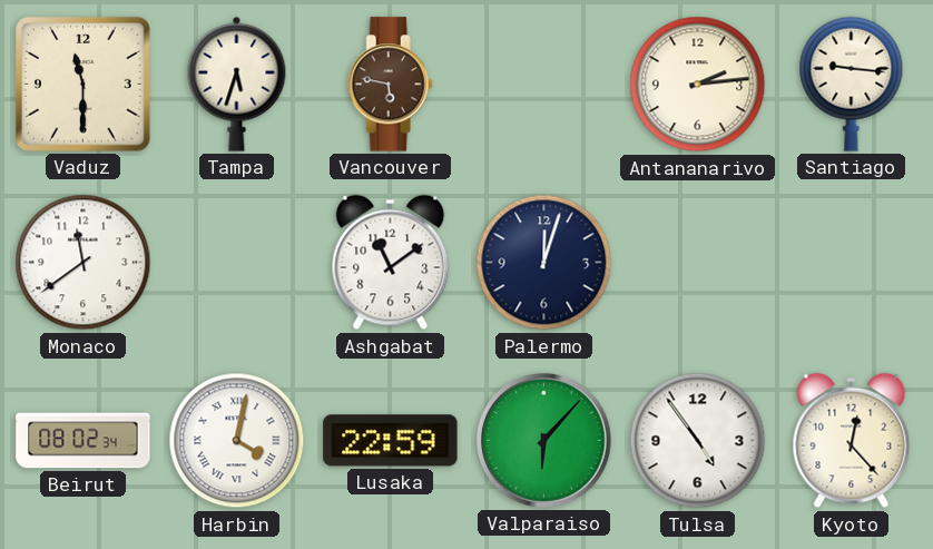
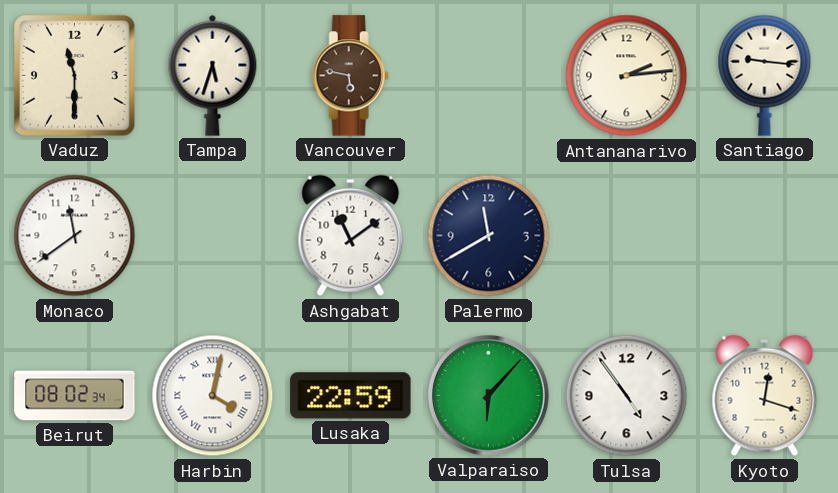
Palermo: 12:03 -> 11:40 (489, 236)
Kyoto: 12:23 -> 12:18 (765, 396)
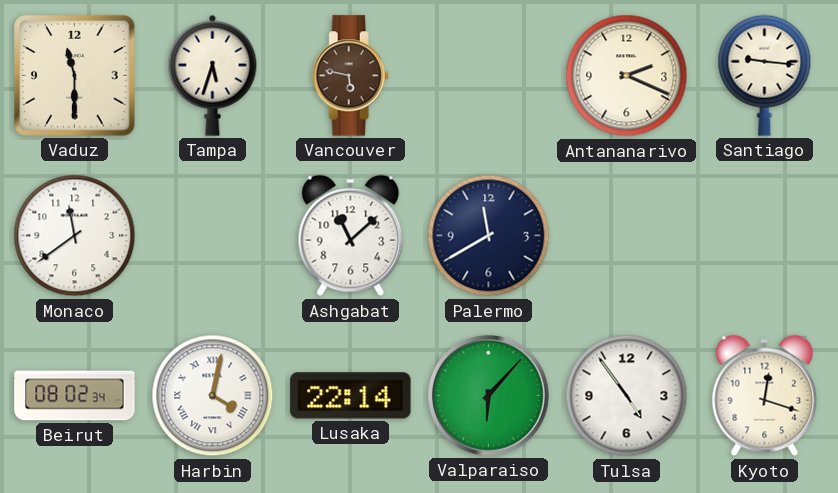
Antananarivo: 2:14 -> 2:19 (627, 76)
Ashgabat: 11:09 -> 11:08 (351, 236)
Lusaka: 22:59 -> 22:14 (351, 396)
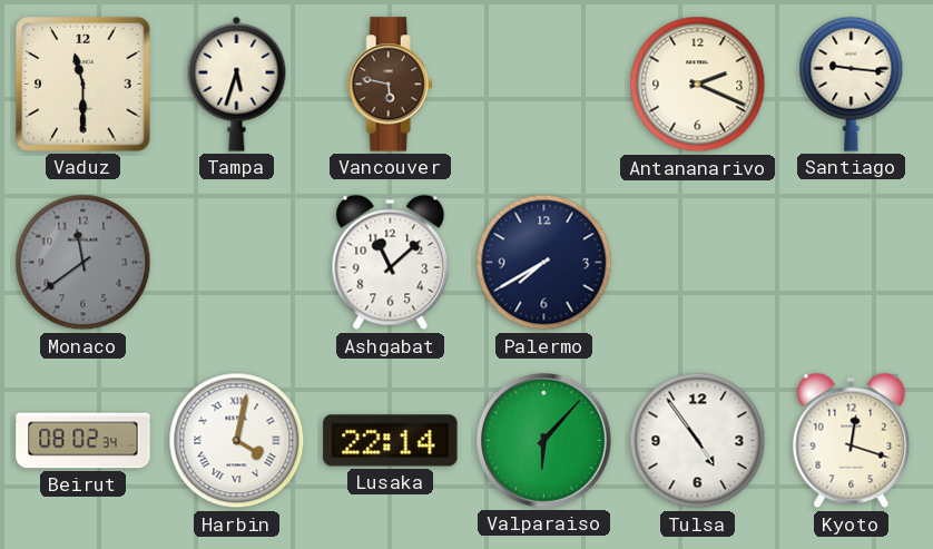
Monaco dial: white -> grey (84, 263)
Palermo: 11:40 -> 7:40 (544, 263)
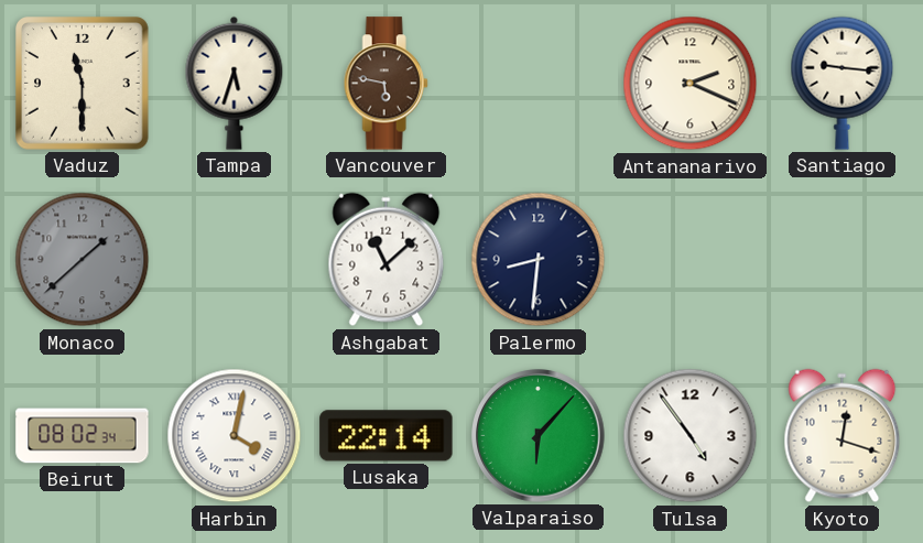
Monaco: 11:39 -> 1:38 (83, 260)
Palermo: 7:40 -> 8:31 (539, 260)
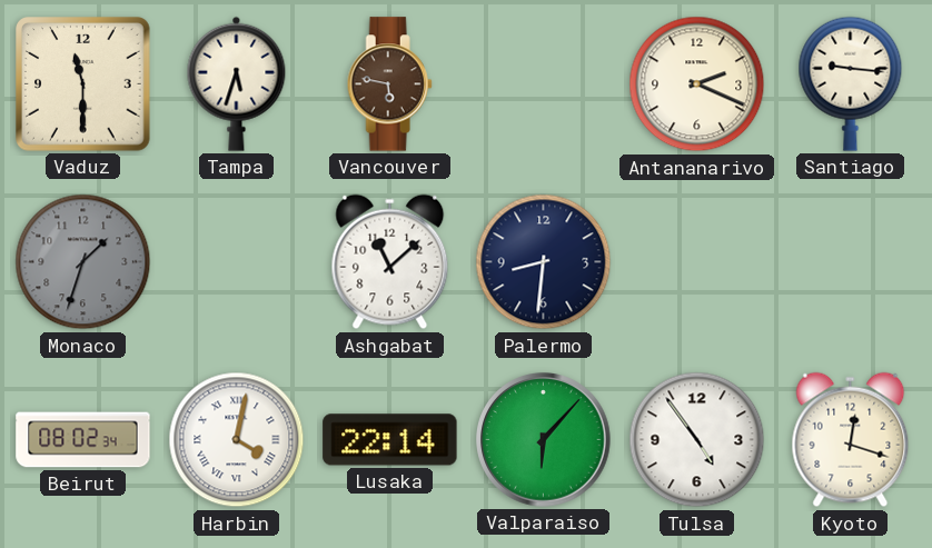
Monaco: 1:38 -> 1:33 (83, 262)
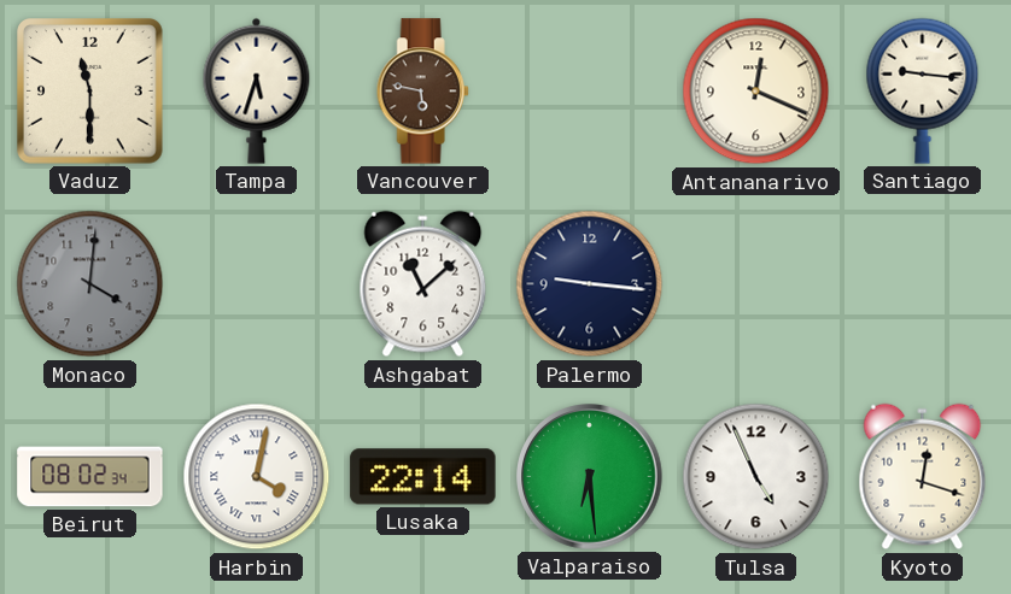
Antananarivo: 2:19 -> 12:19 (756, 92)
Monaco: 1:33 -> 4:01 (90, 284)
Palermo: 8:31 -> 9:16 (590, 284)
Valparaiso: 6:07 -> 6:29 (590, 477)
Tulsa: 4:54 -> 4:56 (756, 477)
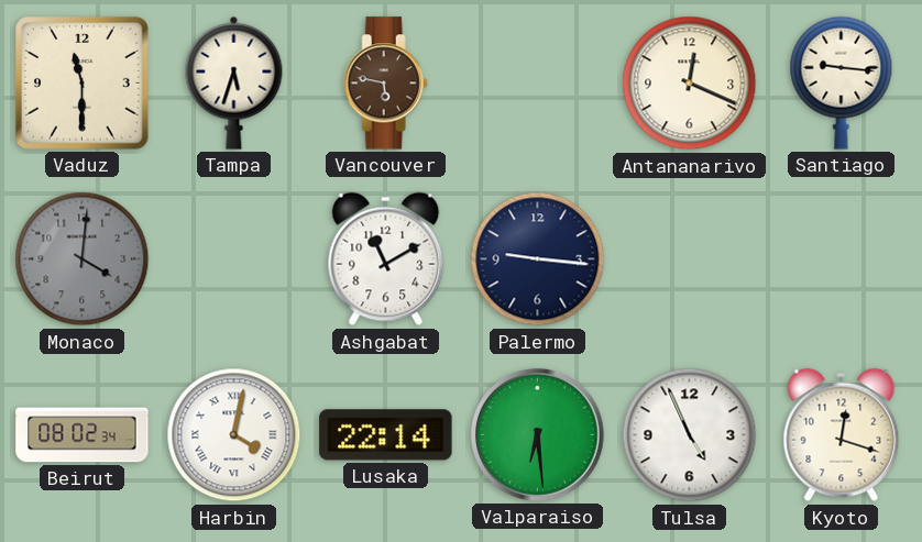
Ashgabat: 11:08 -> 11:10 (386, 259)
